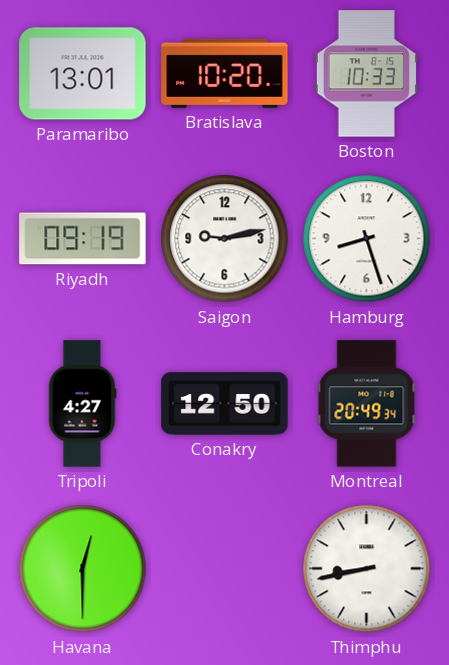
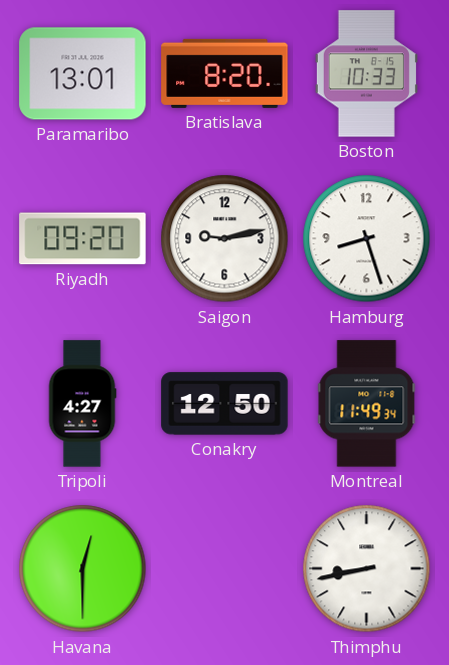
Bratislava: 10:20 -> 8:20 (225, 73)
Riyadh: 09:19 -> 09:20 (83, 239)
Montreal: 20:49 -> 11:49 (367, 404)
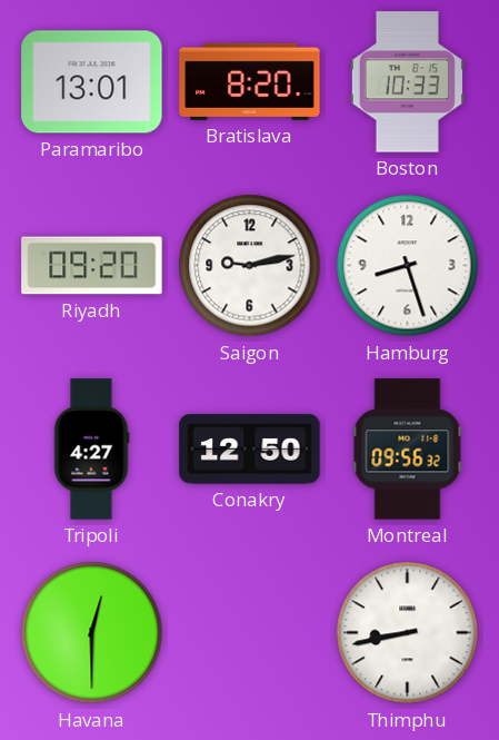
Montreal: 11:49 -> 09:56 (408, 450)
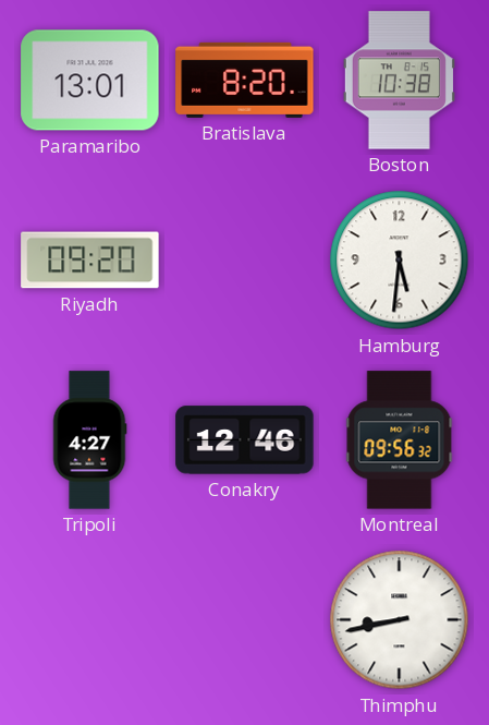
Boston: 10:33 -> 10:38 (399, 81)
Saigon: 9:13 -> none (250, 266)
Hamburg: 8:27 -> 5:31 (400, 261)
Conakry: 12:50 -> 12:46 (245, 440)
Havana: 12:30 -> none (92, 633)
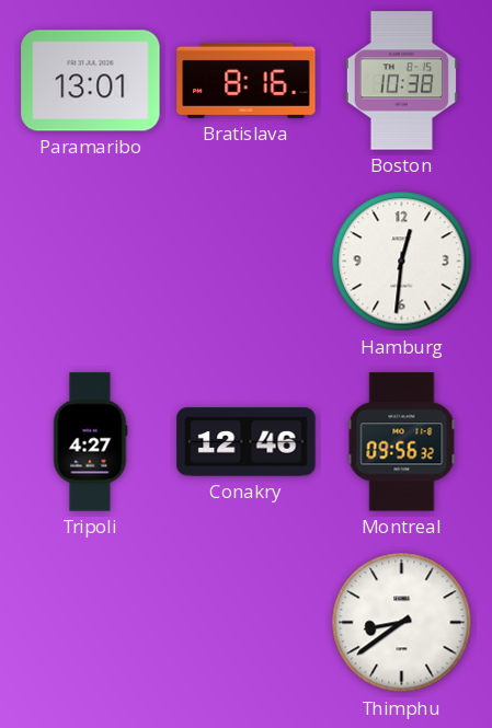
Bratislava: 8:20 -> 8:16 (247, 80)
Riyadh: 09:20 -> none (90, 261)
Hamburg: 5:31 -> 12:31 (402, 262)
Thimphu: 8:43 -> 8:39 (402, 623)
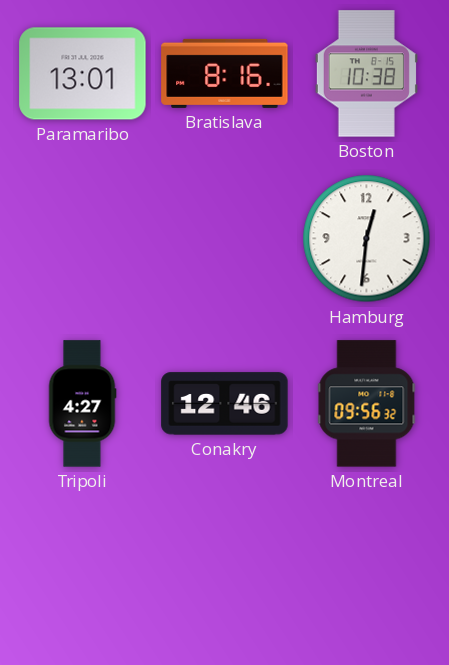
Thimphu: 8:39 -> none (402, 623)
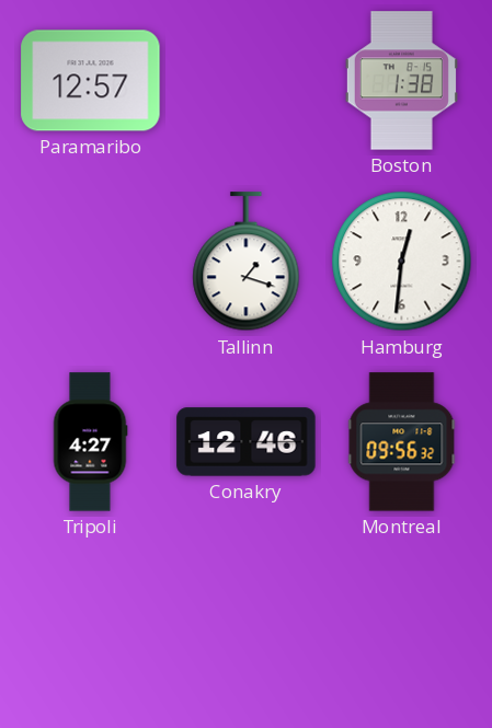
Paramaribo: 13:01 -> 12:57 (91, 81)
Bratislava: 8:16 -> none (225, 73)
Boston: 10:38 -> 1:38 (401, 81)
Tallinn: none -> 1:18 (247, 262)
